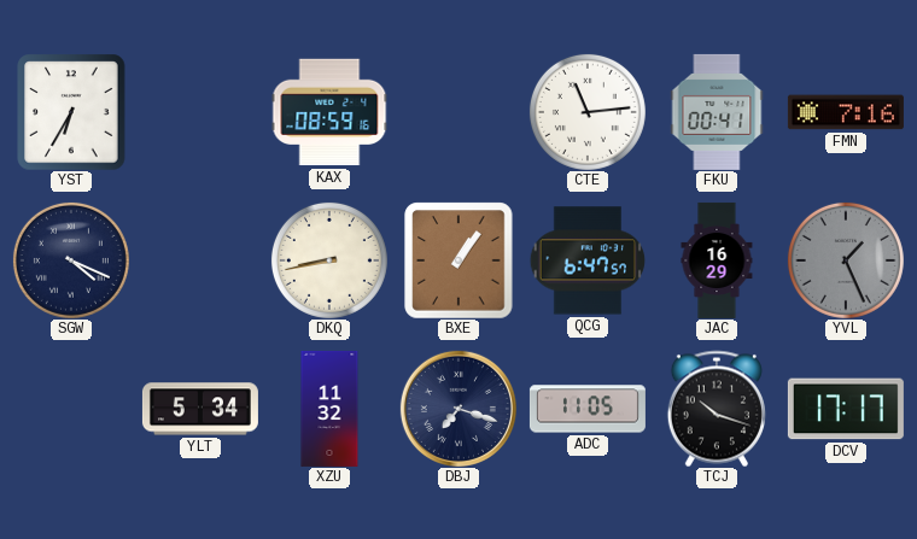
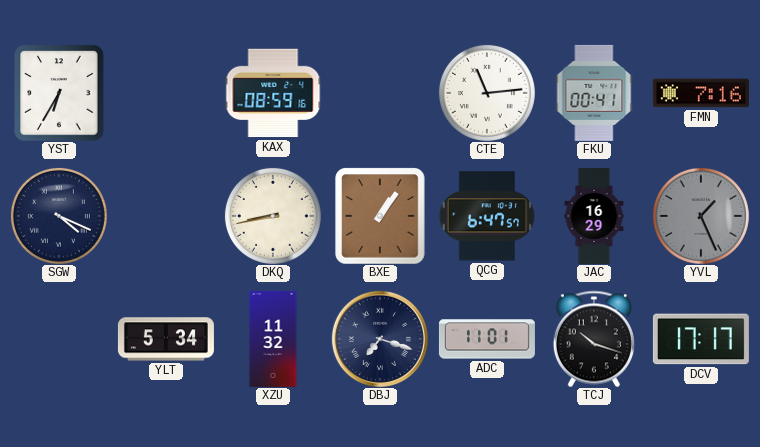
ADC: 11:05 -> 11:01 (487, 339)
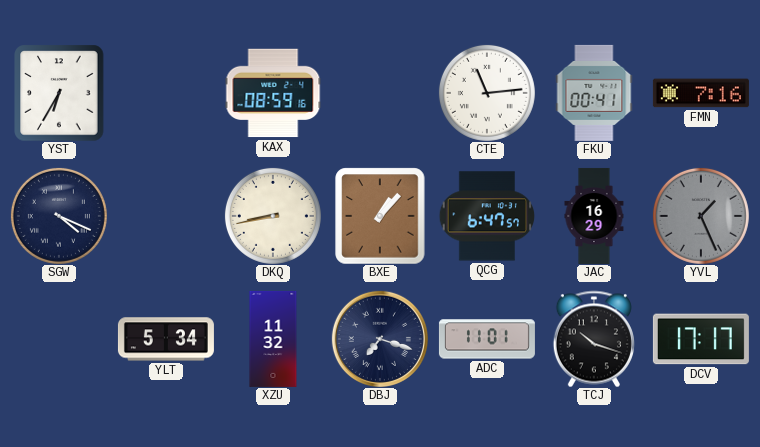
BXE: 1:06 -> 1:07 (380, 216)
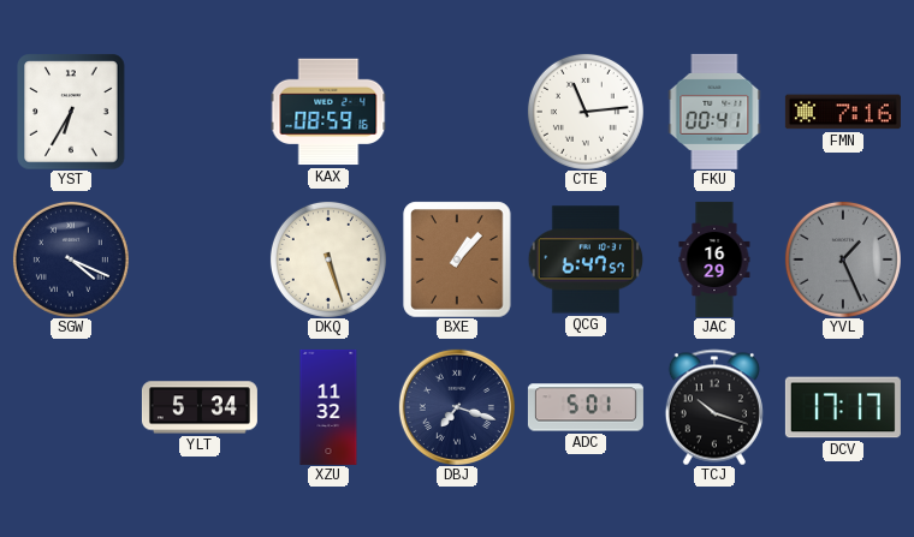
DKQ: 8:43 -> 5:27 (328, 259)
ADC: 11:01 -> 5:01 (586, 407)
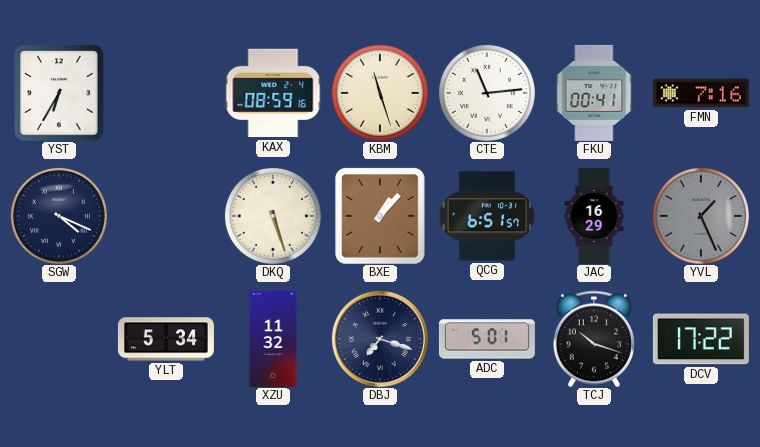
KBM: none -> 11:27 (380, 93)
QCG: 6:47 -> 6:51 (487, 216)
DCV: 17:17 -> 17:22 (701, 339)
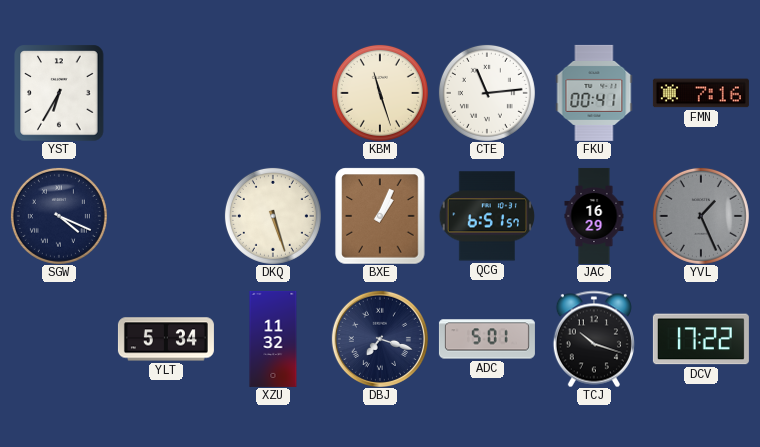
KAX: 08:59 -> none (273, 93)
BXE: 1:07 -> 1:04 (380, 216)
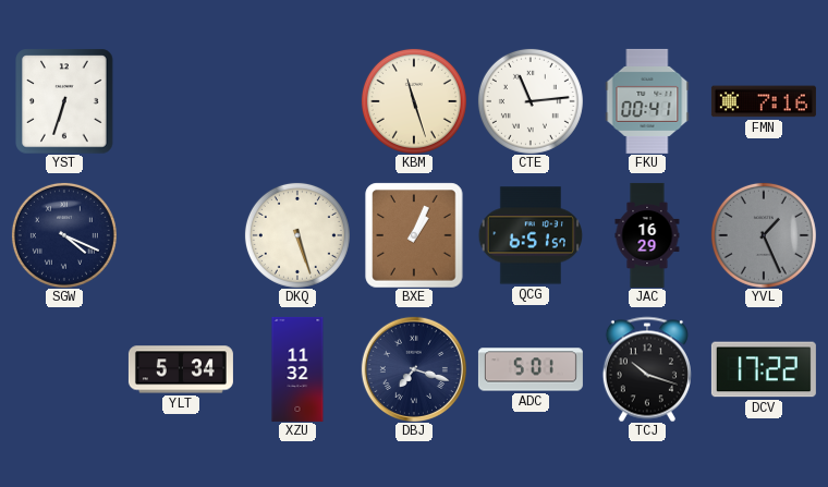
YST: 6:35 -> 6:33 (64, 101)
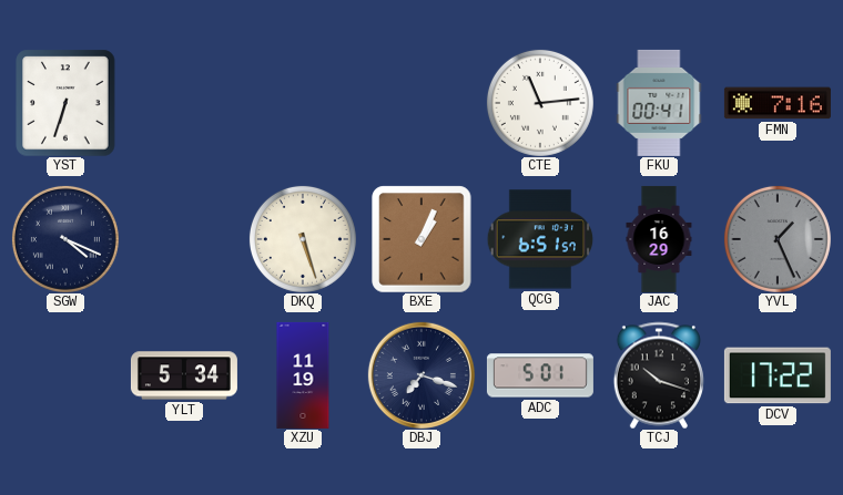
KBM: 11:27 -> none (414, 101)
XZU: 11:32 -> 11:19 (303, 375)
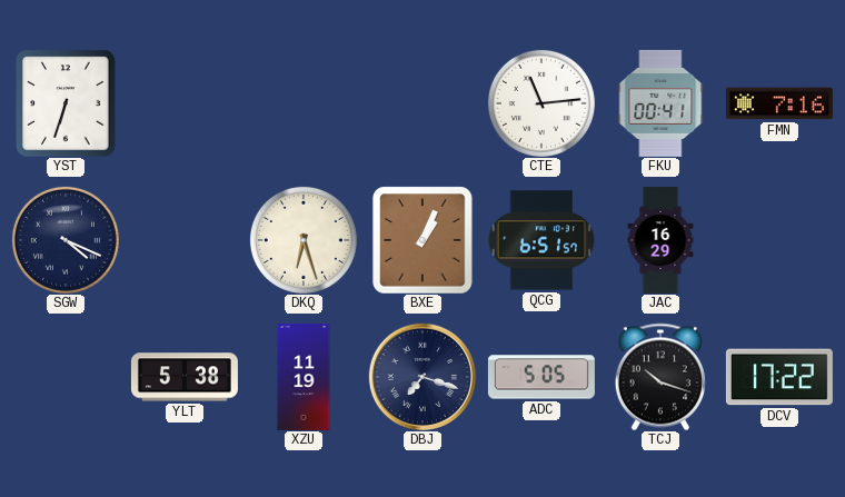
DKQ: 5:27 -> 6:27 (304, 240)
YVL: 1:26 -> none (778, 239)
YLT: 5:34 -> 5:38 (185, 377)
ADC: 5:01 -> 5:05 (541, 377)
